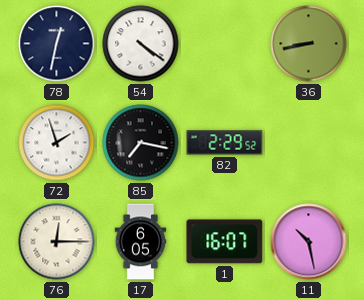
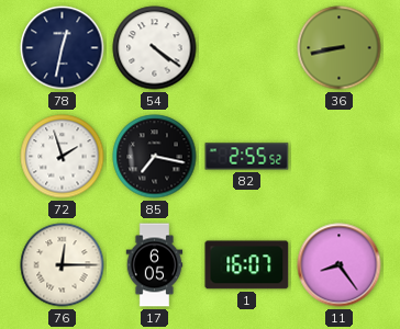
82: 2:29 -> 2:55 (247, 157)
11: 10:28 -> 8:24 (340, 265)
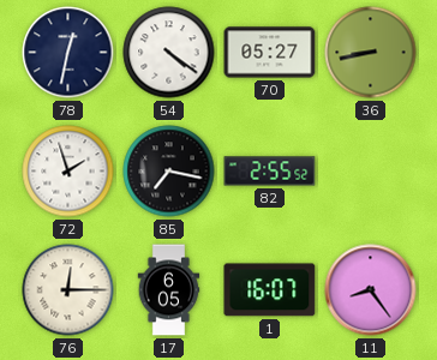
70: none -> 05:27 (270, 53)
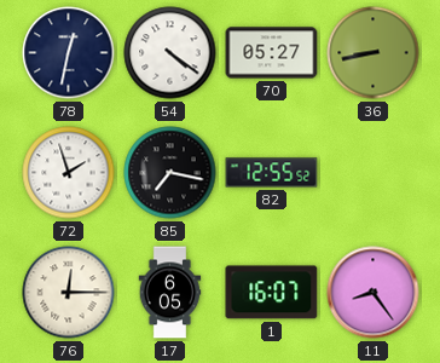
82: 2:55 -> 12:55 (272, 173)
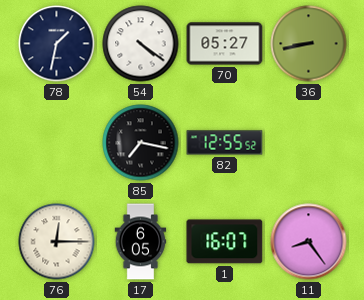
78: 12:32 -> 1:32 (57, 44)
72: 1:57 -> none (69, 173)
